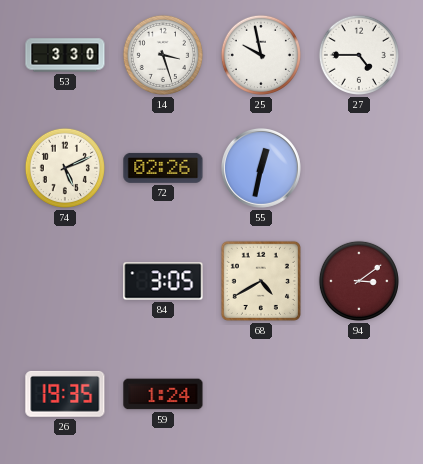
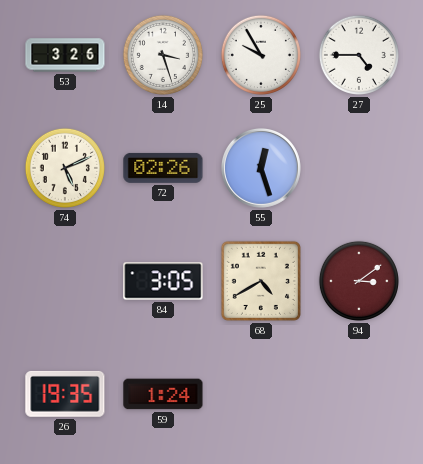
53: 3:30 -> 3:26 (65, 55)
25: 9:58 -> 9:55 (261, 55)
55: 12:32 -> 12:27 (261, 168)
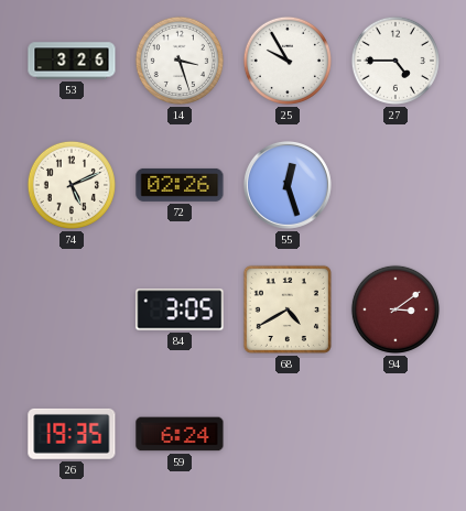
59: 1:24 -> 6:24 (180, 434)
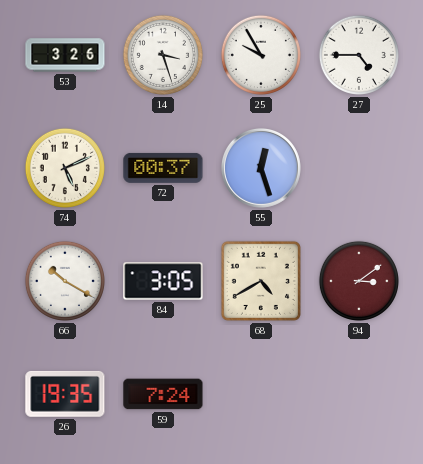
72: 02:26 -> 00:37 (163, 168)
66: none -> 10:20 (65, 281)
59: 6:24 -> 7:24 (163, 394)
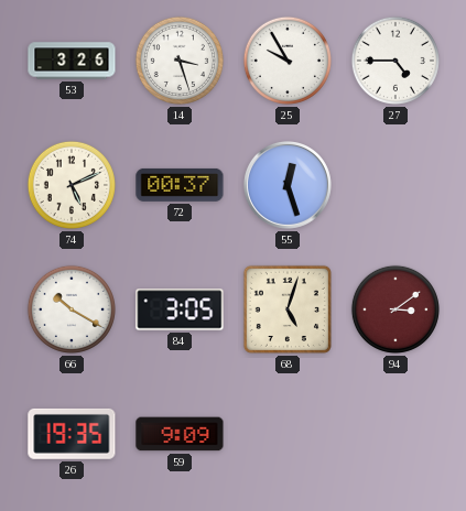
68: 4:40 -> 5:03 (288, 309)
59: 7:24 -> 9:09 (180, 434)
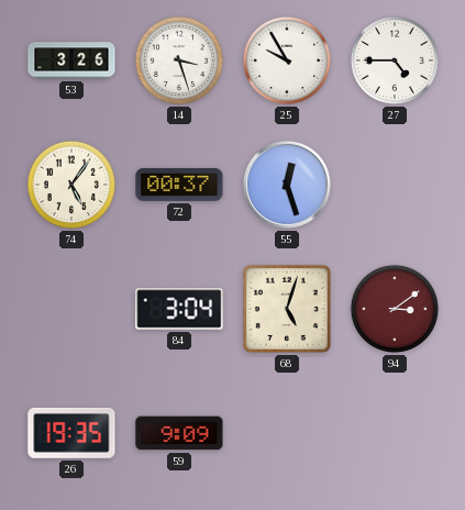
74: 5:11 -> 5:06 (71, 185)
66: 10:20 -> none (72, 309)
84: 3:05 -> 3:04 (179, 309)
